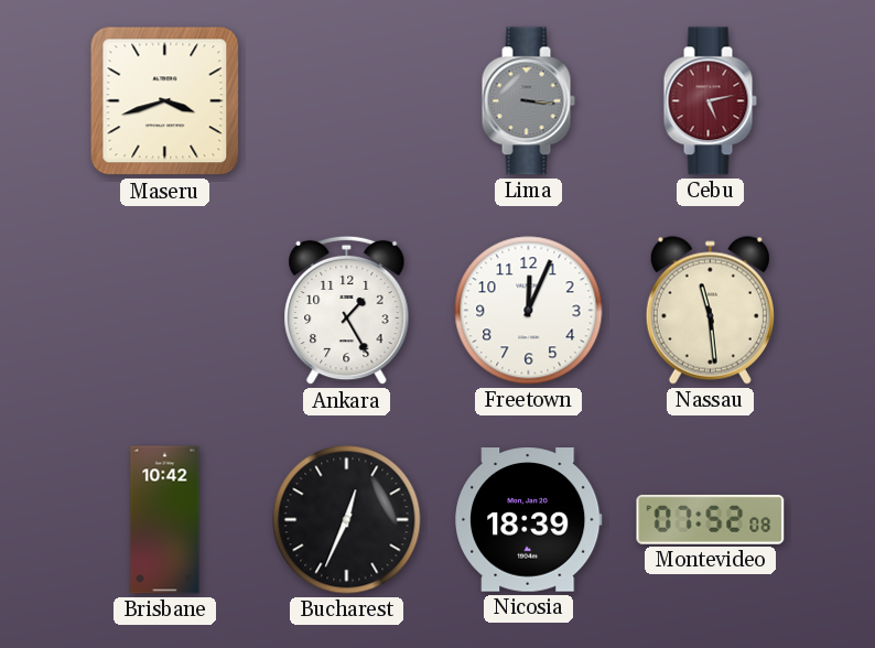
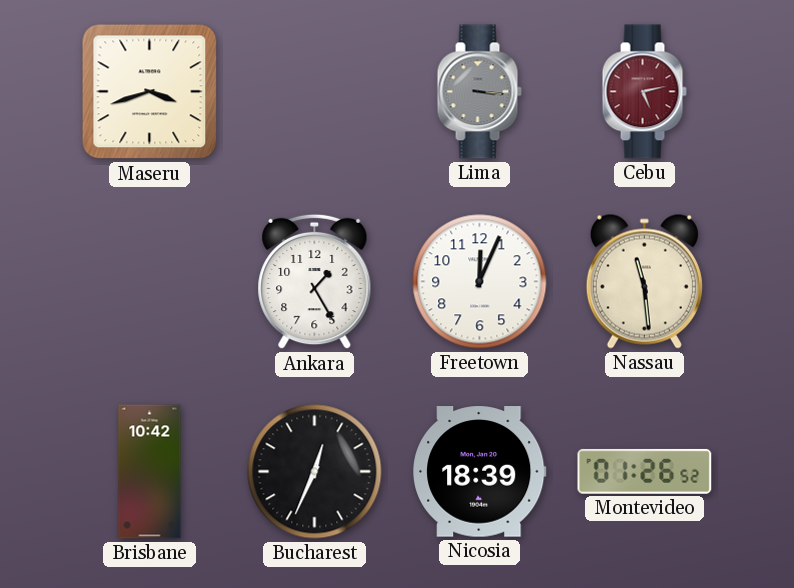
Montevideo: 07:52 -> 01:26 (645, 471)
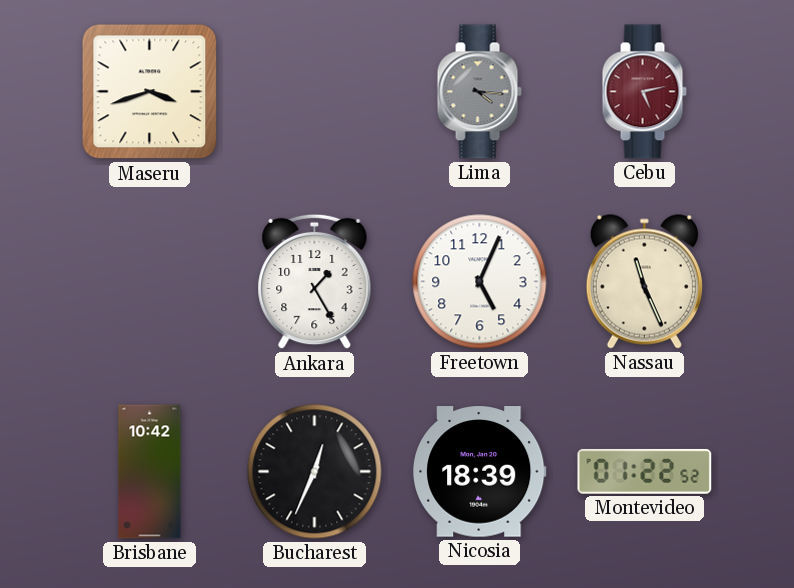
Lima: 3:16 -> 4:16 (479, 92)
Freetown: 12:04 -> 5:04 (480, 282)
Nassau: 11:29 -> 11:26 (644, 281)
Montevideo: 01:26 -> 01:22 (645, 471)
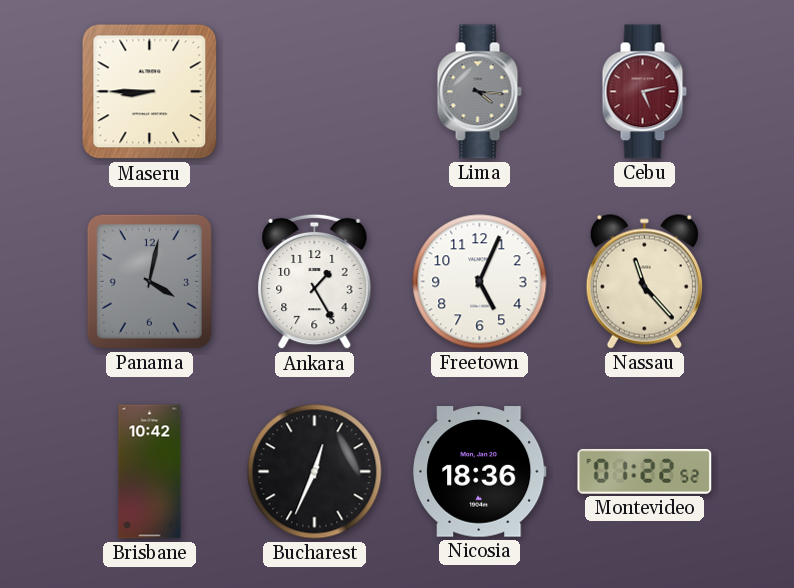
Maseru: 3:42 -> 8:45 (150, 92)
Panama: none -> 4:02 (149, 281)
Nassau: 11:26 -> 11:23 (644, 281)
Nicosia: 18:39 -> 18:36 (480, 472)
